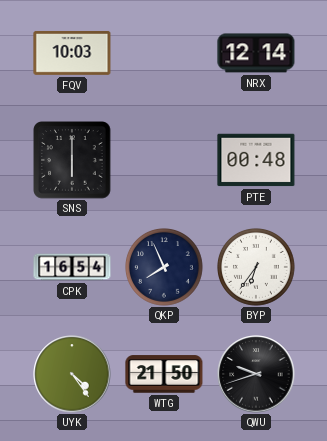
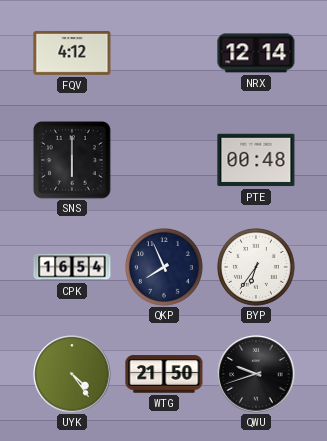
FQV: 10:03 -> 4:12 (72, 53)
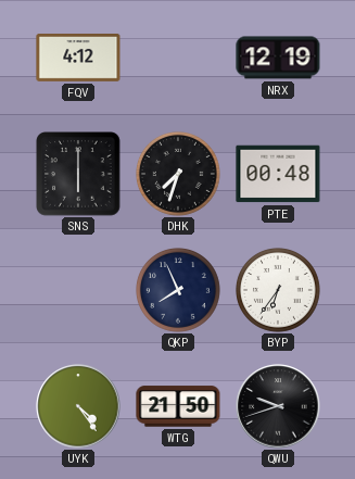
NRX: 12:14 -> 12:19 (278, 58)
DHK: none -> 7:33 (179, 175)
CPK: 16:54 -> none (72, 267)
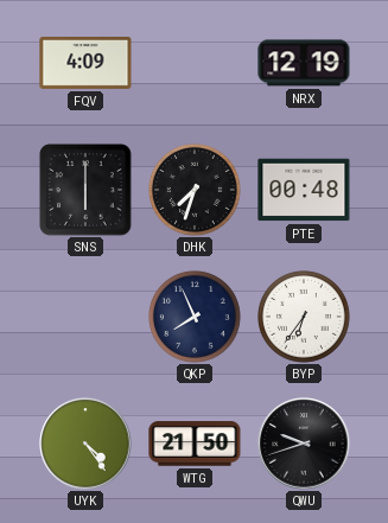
FQV: 4:12 -> 4:09 (85, 63)
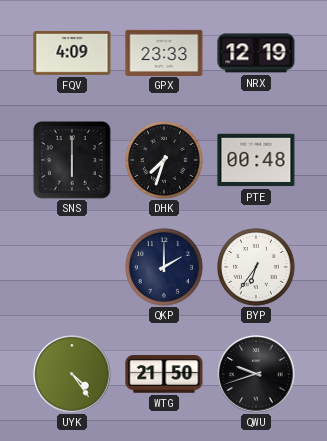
GPX: none -> 23:33 (164, 52)
QKP: 7:56 -> 2:00 (165, 268)
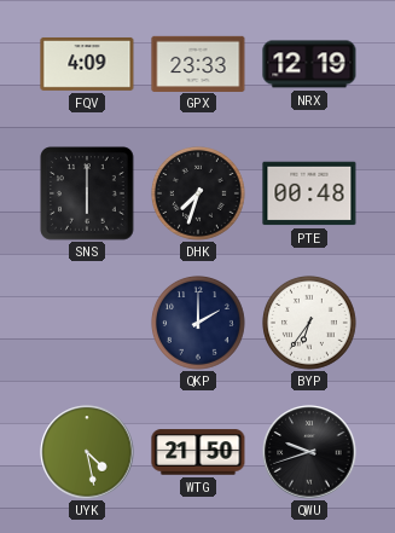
UYK: 4:24 -> 4:28 (87, 452)
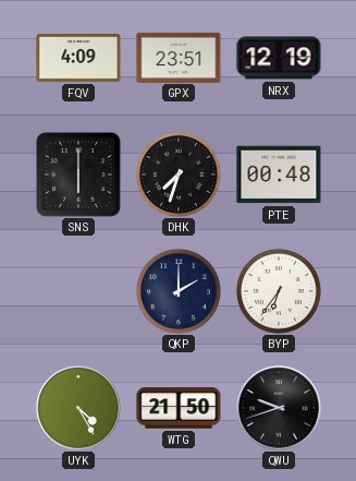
GPX: 23:33 -> 23:51 (179, 57)
UYK: 4:28 -> 4:25 (78, 408)
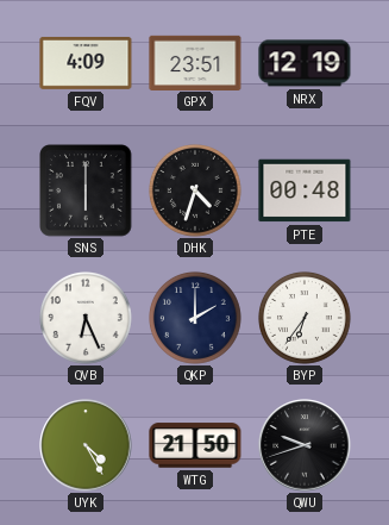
DHK: 7:33 -> 4:33 (196, 192)
QVB: none -> 6:26 (87, 319)
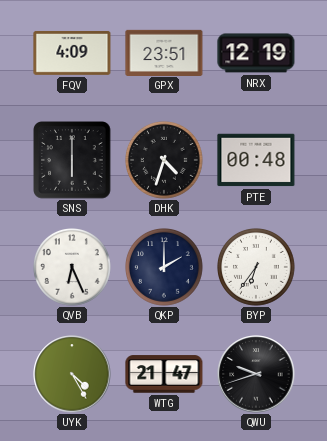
WTG: 21:50 -> 21:47 (164, 374)
